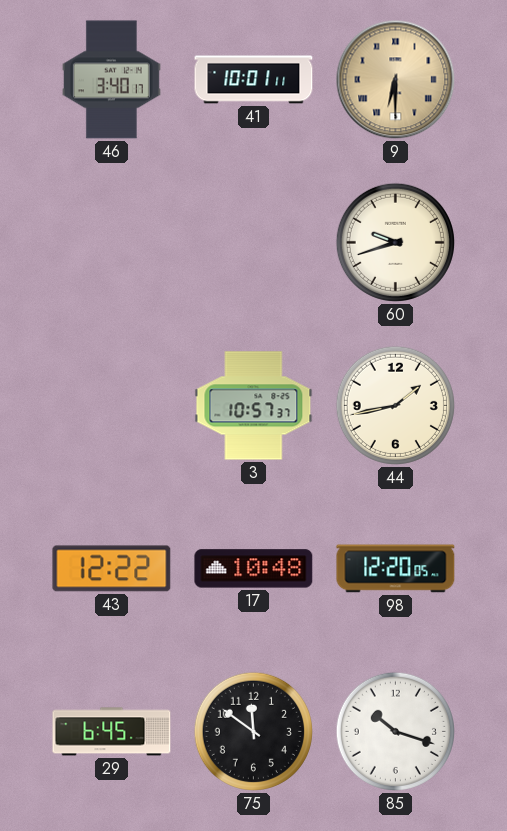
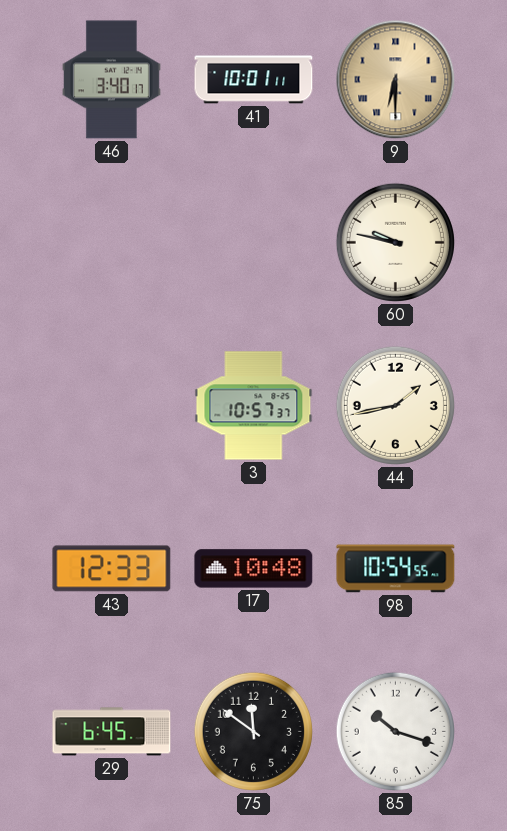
60: 9:42 -> 9:47 (395, 242)
43: 12:22 -> 12:33 (112, 569)
98: 12:20 -> 10:54 (396, 569)
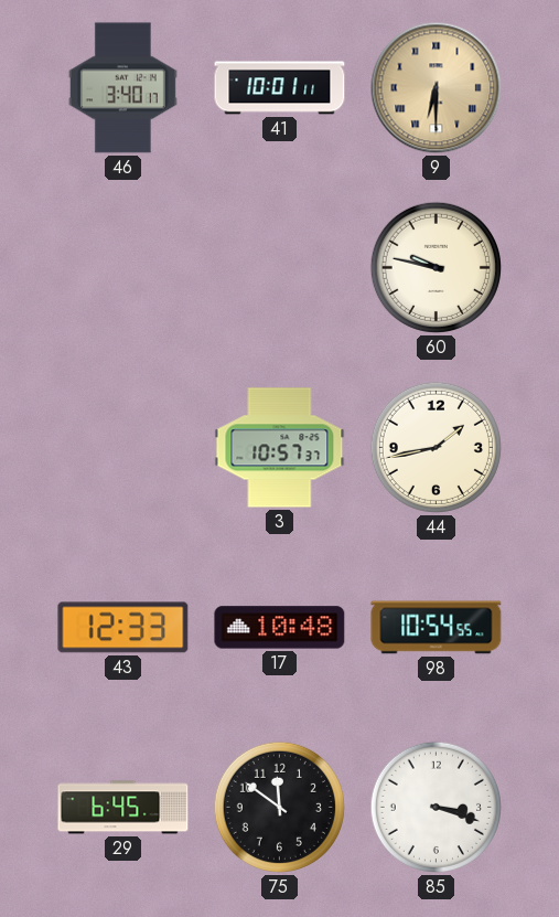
85: 10:18 -> 3:18 (436, 807)
